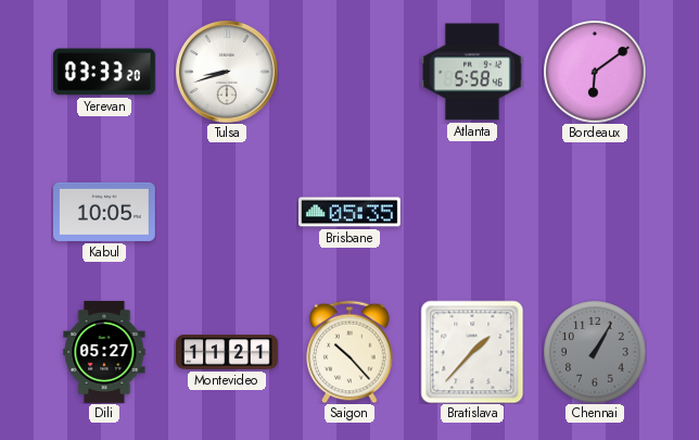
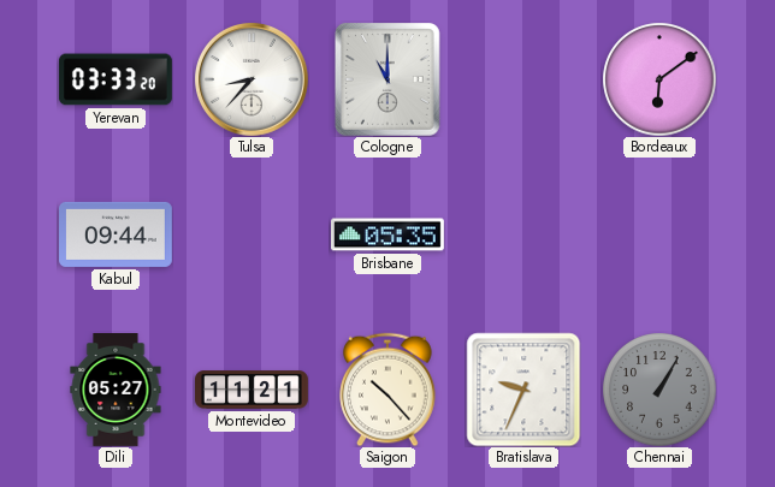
Tulsa: 8:42 -> 8:37 (252, 79)
Cologne: none -> 11:00 (387, 79)
Atlanta: 5:58 -> none (473, 72)
Kabul: 10:05 -> 09:44 (117, 234)
Bratislava: 1:37 -> 9:34 (523, 390)
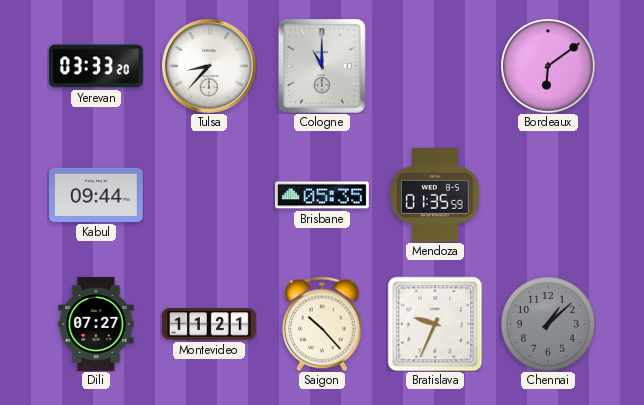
Mendoza: none -> 01:35 (436, 195)
Dili: 05:27 -> 07:27 (96, 325)
Chennai: 1:05 -> 1:08 (548, 324)
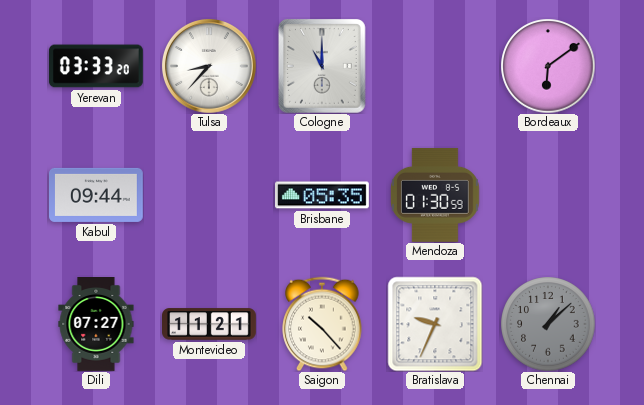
Mendoza: 01:35 -> 01:30 (436, 195)
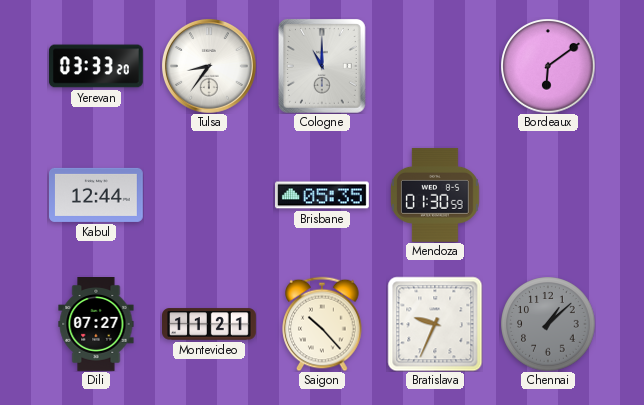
Tulsa: 8:37 -> 8:36 (209, 66)
Kabul: 09:44 -> 12:44 (97, 195)
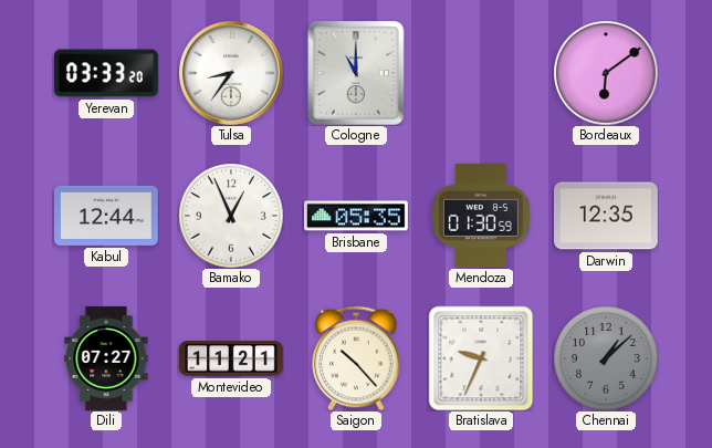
Bamako: none -> 12:56 (231, 216)
Darwin: none -> 12:35 (607, 216)
